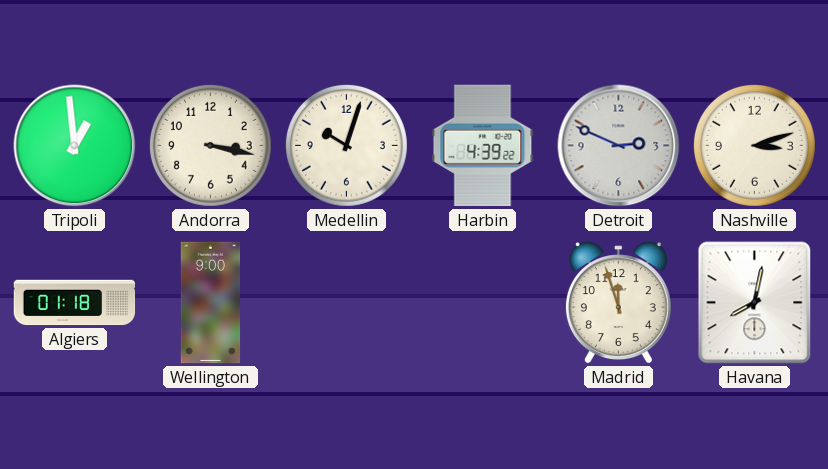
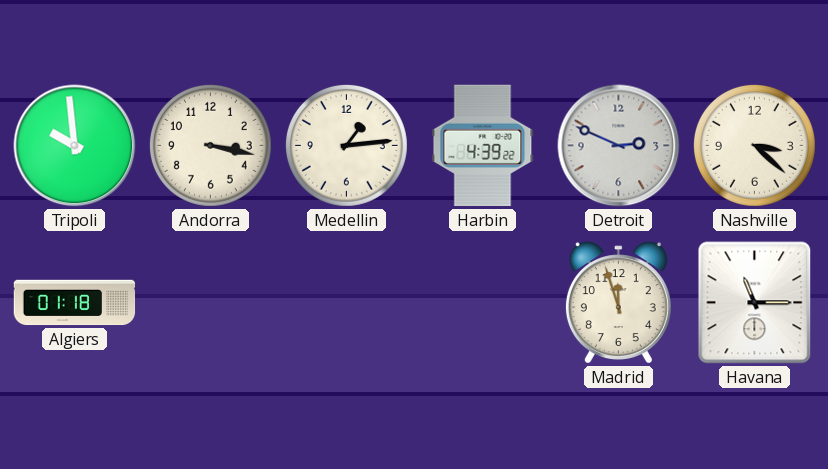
Tripoli: 12:59 -> 9:59 (75, 146)
Medellin: 10:03 -> 1:14 (346, 145)
Nashville: 3:12 -> 3:22 (754, 145)
Wellington: 9:00 -> none (211, 303)
Havana: 8:02 -> 11:15 (755, 303)
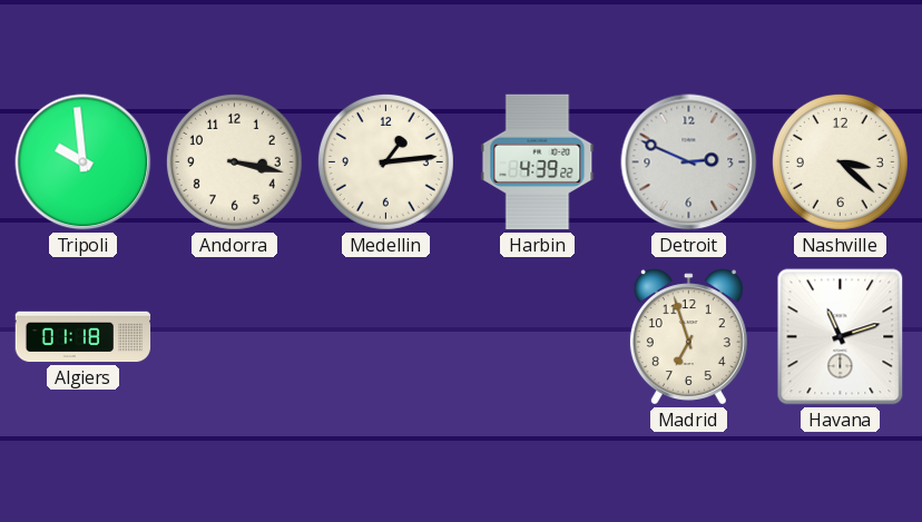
Madrid: 11:57 -> 6:57 (688, 337)
Havana: 11:15 -> 11:12 (841, 337)
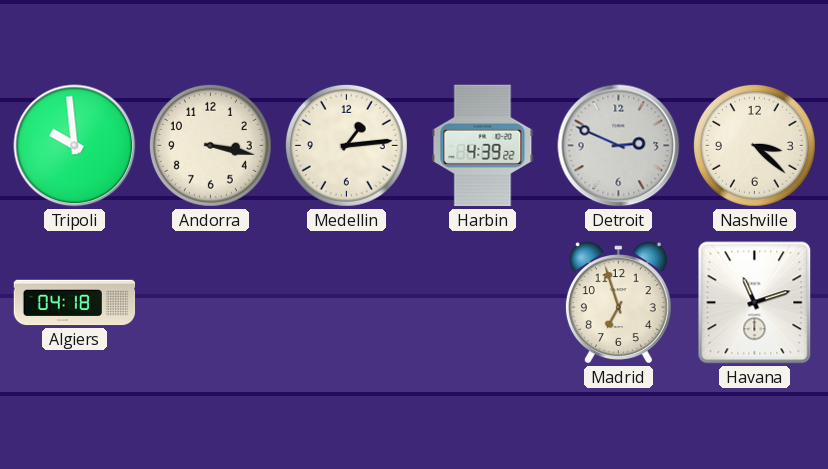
Algiers: 01:18 -> 04:18 (75, 303)
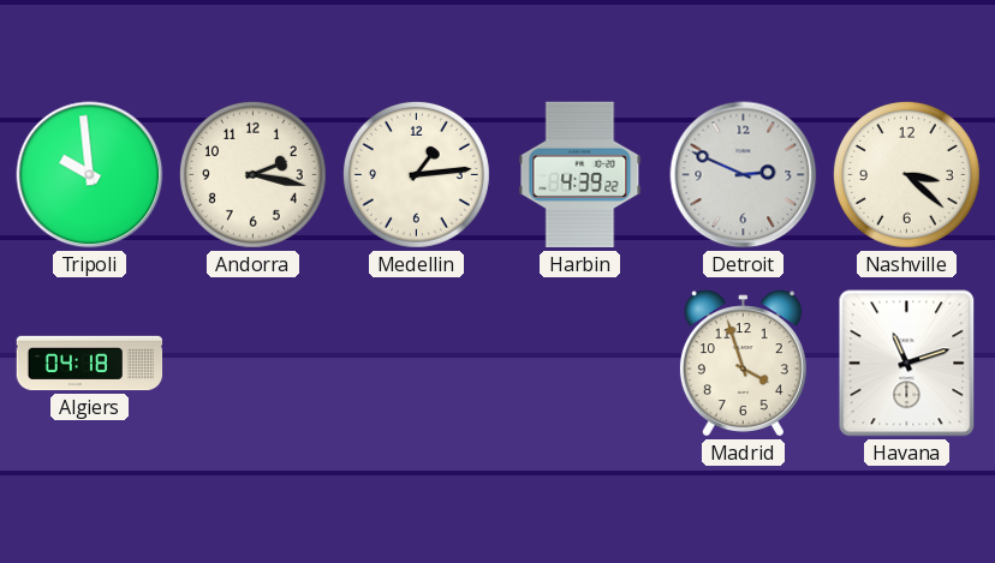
Andorra: 3:17 -> 2:17 (252, 174)
Madrid: 6:57 -> 3:57 (743, 364)
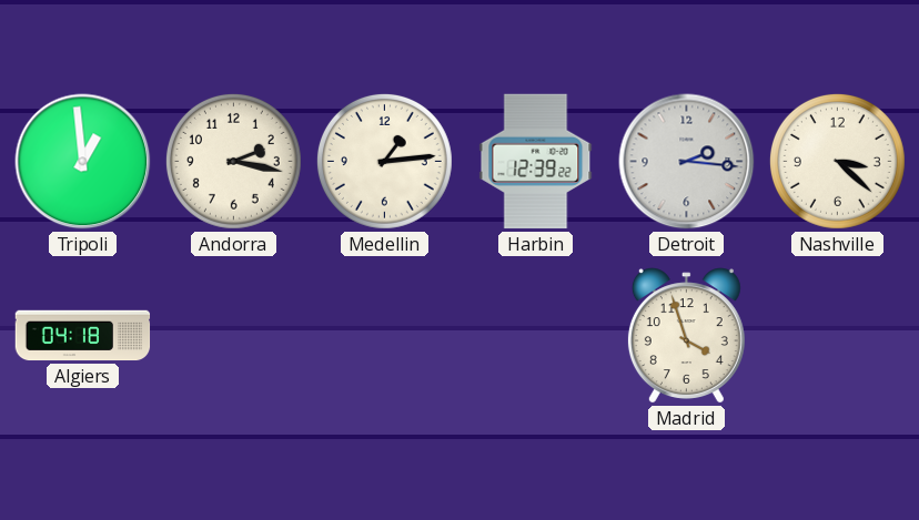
Tripoli: 9:59 -> 12:59 (83, 162)
Harbin: 4:39 -> 12:39 (536, 162)
Detroit: 2:49 -> 2:16 (687, 162)
Havana: 11:12 -> none (907, 364)
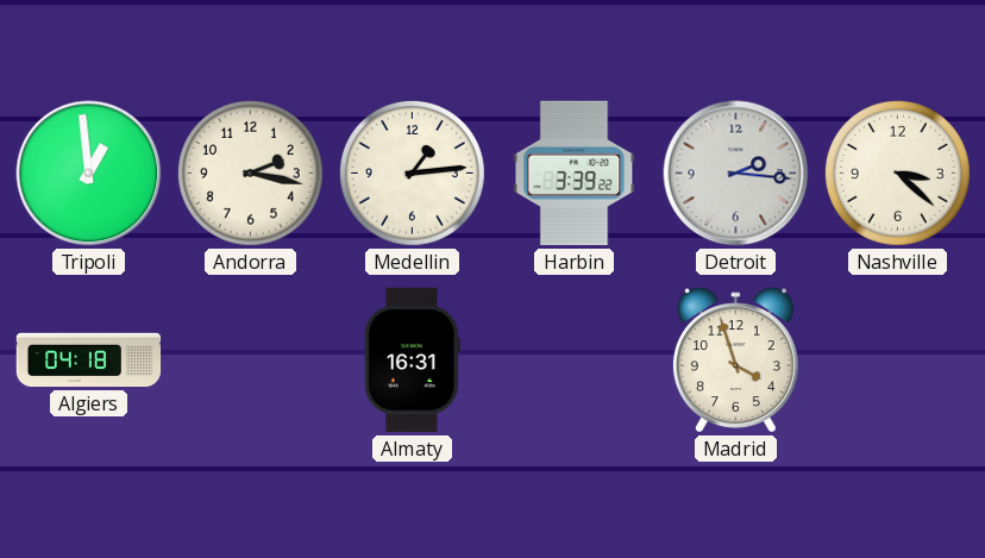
Harbin: 12:39 -> 3:39 (575, 174)
Almaty: none -> 16:31 (412, 360)
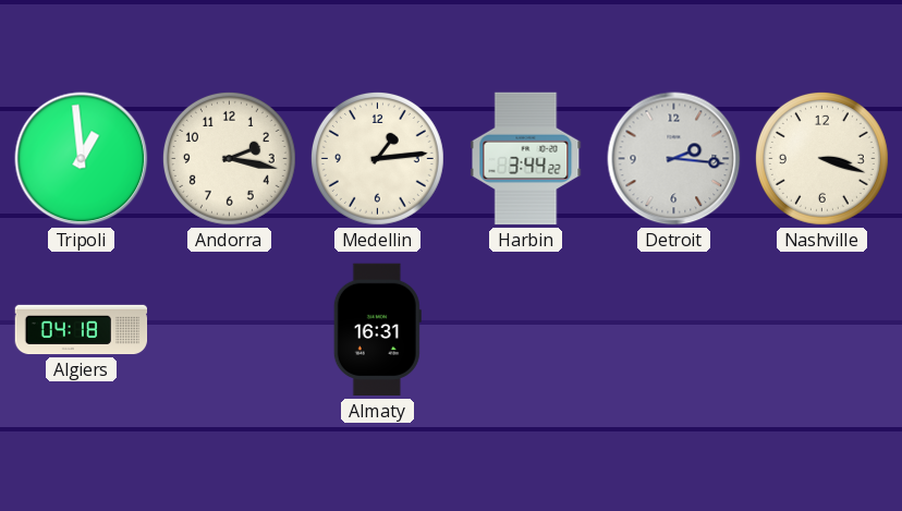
Harbin: 3:39 -> 3:44 (526, 159)
Nashville: 3:22 -> 3:18 (821, 158)
Madrid: 3:57 -> none (735, 360)
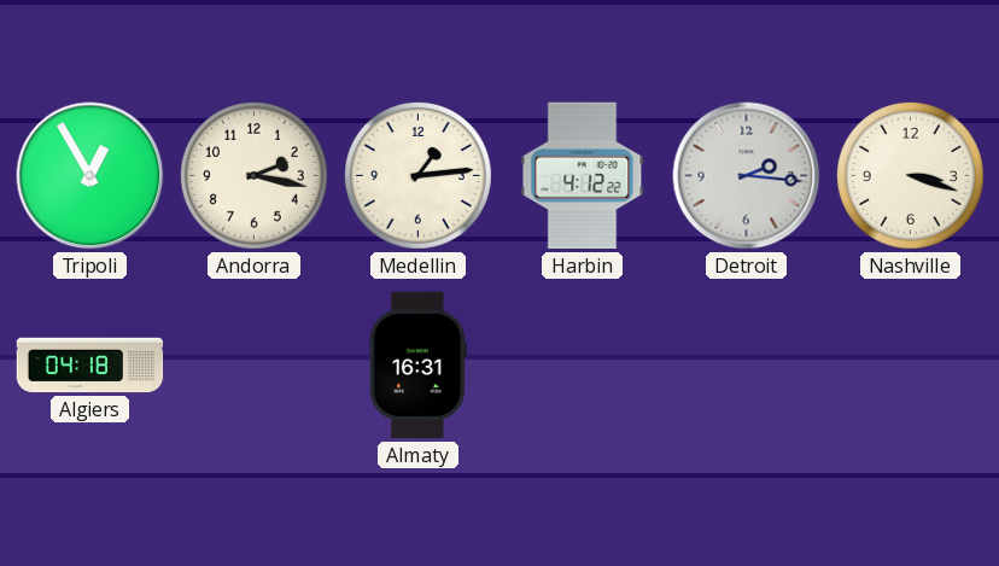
Tripoli: 12:59 -> 12:55 (90, 176)
Harbin: 3:44 -> 4:12 (583, 176)
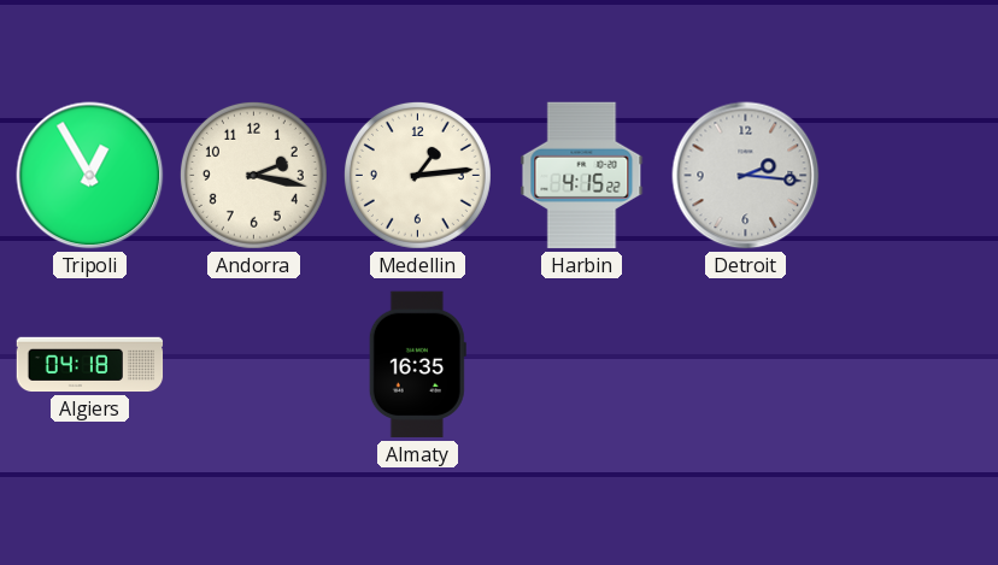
Harbin: 4:12 -> 4:15 (582, 176)
Nashville: 3:18 -> none (910, 175)
Almaty: 16:31 -> 16:35 (417, 365)
